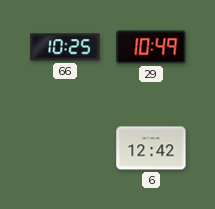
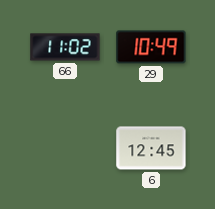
66: 10:25 -> 11:02 (65, 47)
6: 12:42 -> 12:45 (151, 148)
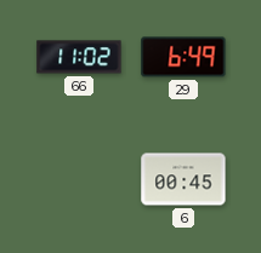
29: 10:49 -> 6:49 (183, 57)
6: 12:45 -> 00:45 (183, 179)
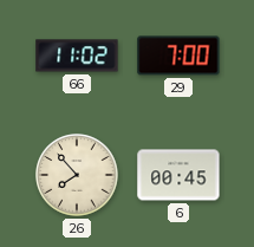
29: 6:49 -> 7:00 (178, 56)
26: none -> 7:53 (77, 175)
